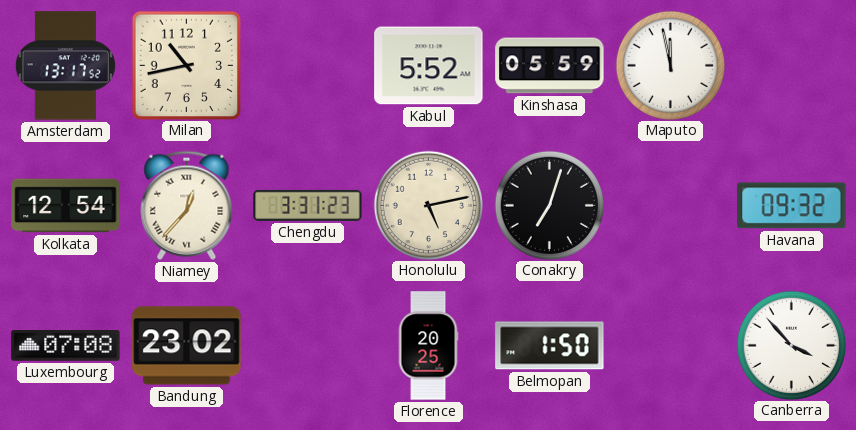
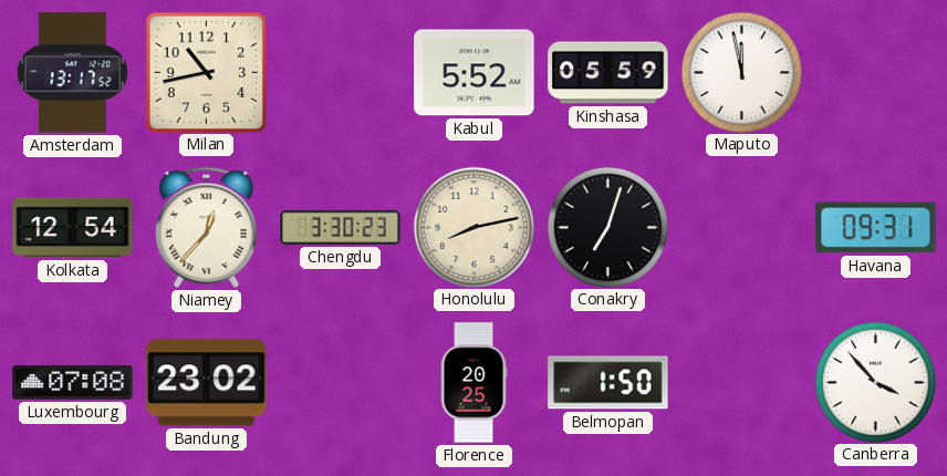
Chengdu: 3:31 -> 3:30 (341, 227)
Honolulu: 5:13 -> 8:13 (473, 227)
Havana: 09:32 -> 09:31 (876, 228)
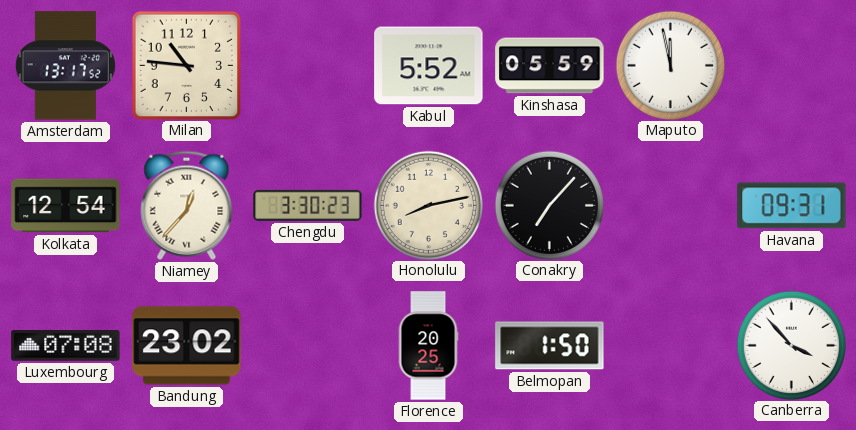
Milan: 10:43 -> 10:46 (186, 65)
Conakry: 7:03 -> 7:07 (549, 205)
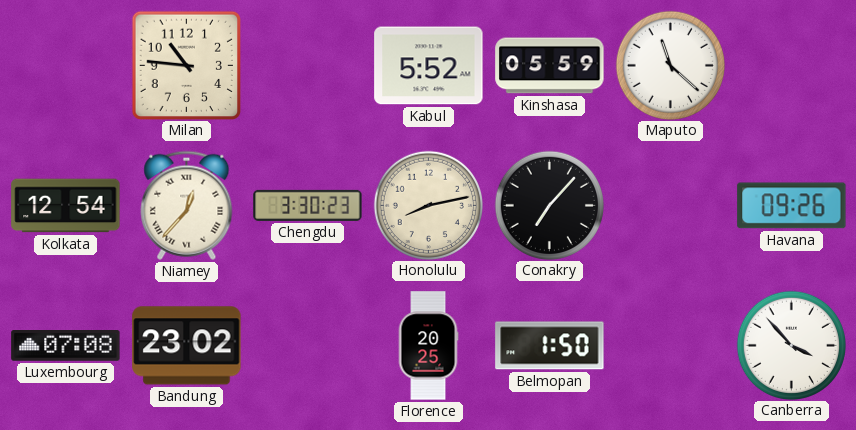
Amsterdam: 13:17 -> none (65, 66)
Maputo: 11:58 -> 11:22 (670, 65)
Havana: 09:31 -> 09:26 (792, 206)
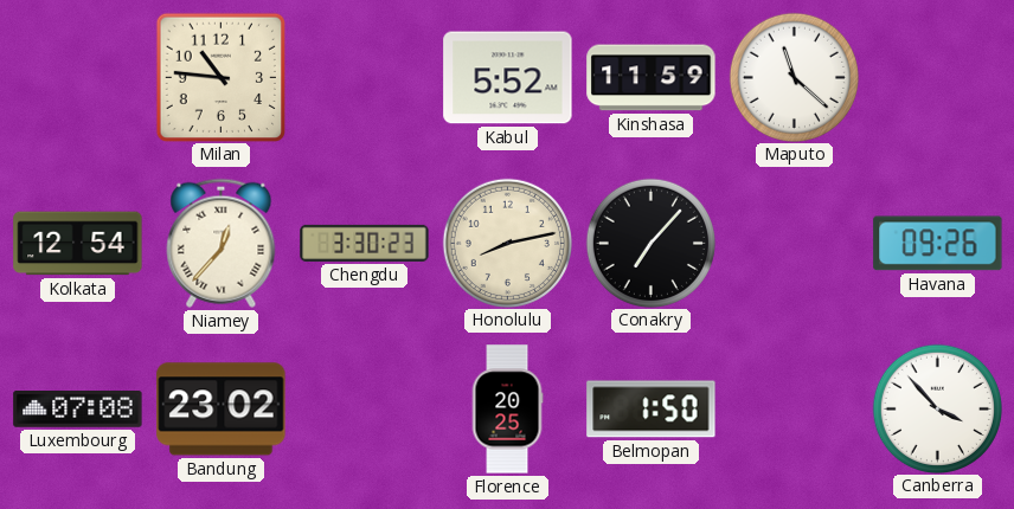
Kinshasa: 05:59 -> 11:59 (652, 78)
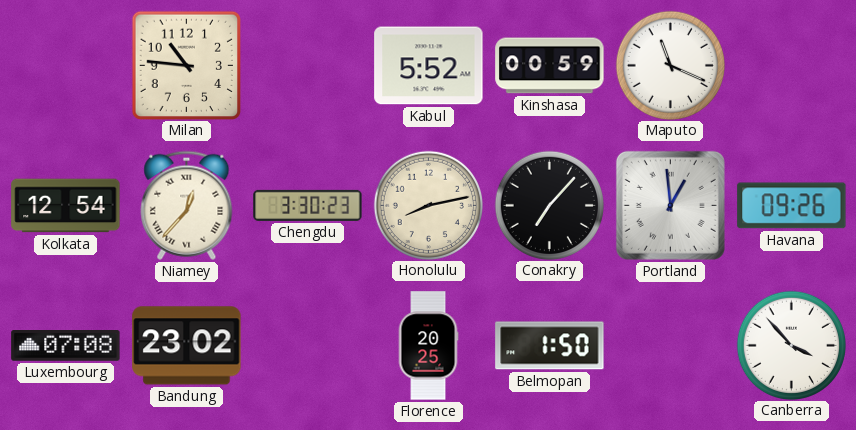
Kinshasa: 11:59 -> 00:59 (550, 66)
Maputo: 11:22 -> 11:19 (670, 65)
Portland: none -> 12:59 (670, 205)
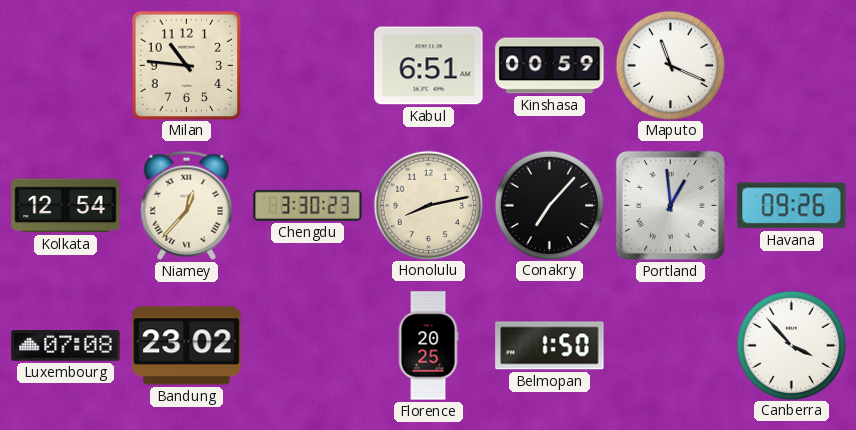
Kabul: 5:52 -> 6:51 (429, 66)
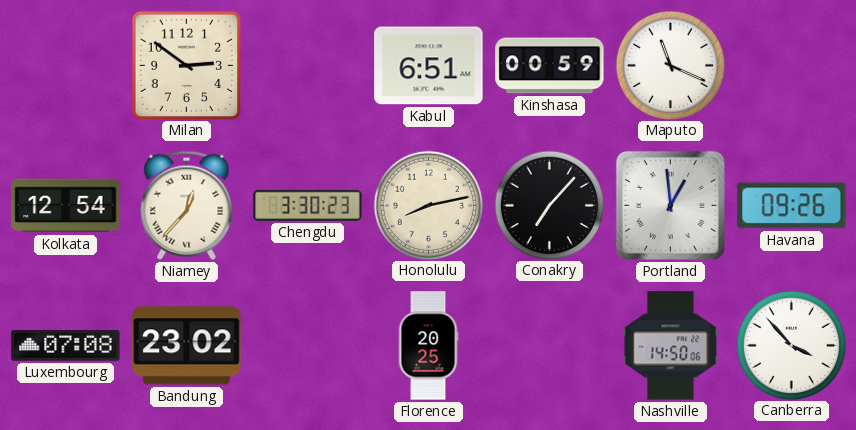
Milan: 10:46 -> 2:51 (186, 65)
Belmopan: 1:50 -> none (550, 346)
Nashville: none -> 14:50 (671, 346)
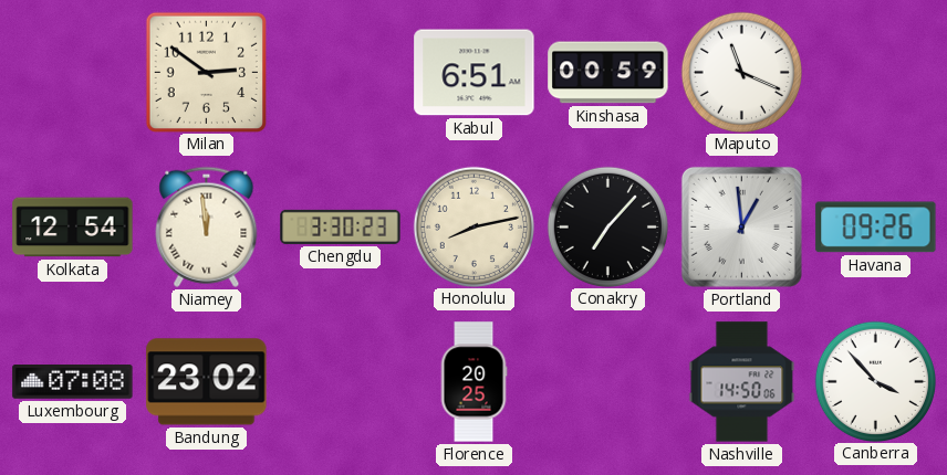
Niamey: 12:37 -> 11:59 (207, 226)
